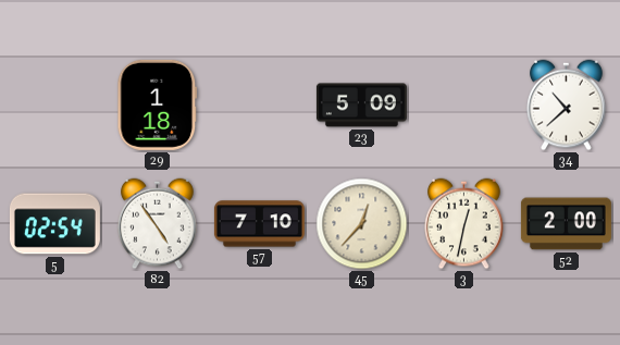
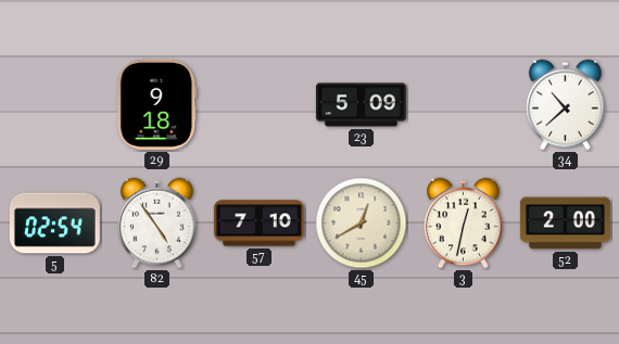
29: 1:18 -> 9:18 (157, 104)
45: 12:37 -> 12:40 (362, 224)
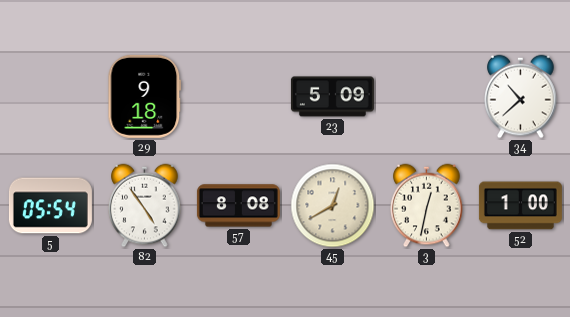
5: 02:54 -> 05:54 (50, 206)
57: 7:10 -> 8:08 (238, 206)
52: 2:00 -> 1:00 (520, 206)
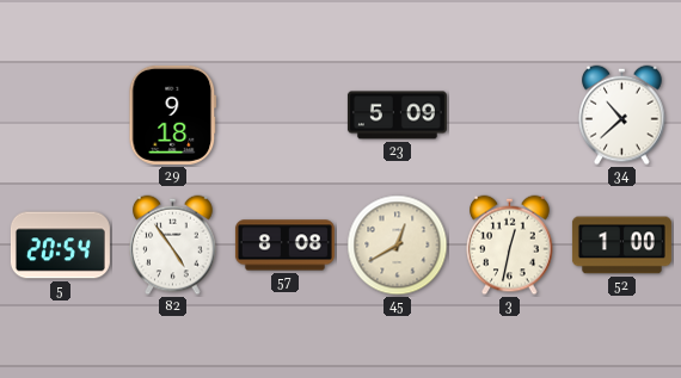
5: 05:54 -> 20:54 (60, 246)
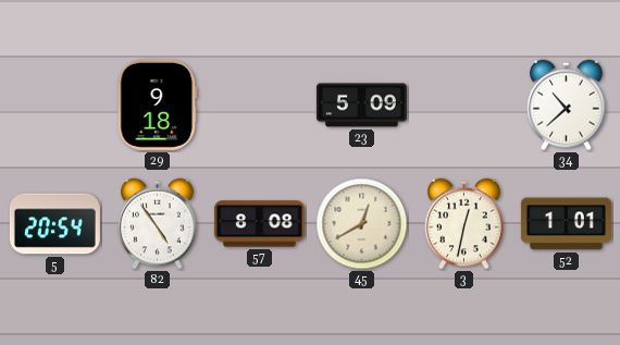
52: 1:00 -> 1:01 (566, 224)
